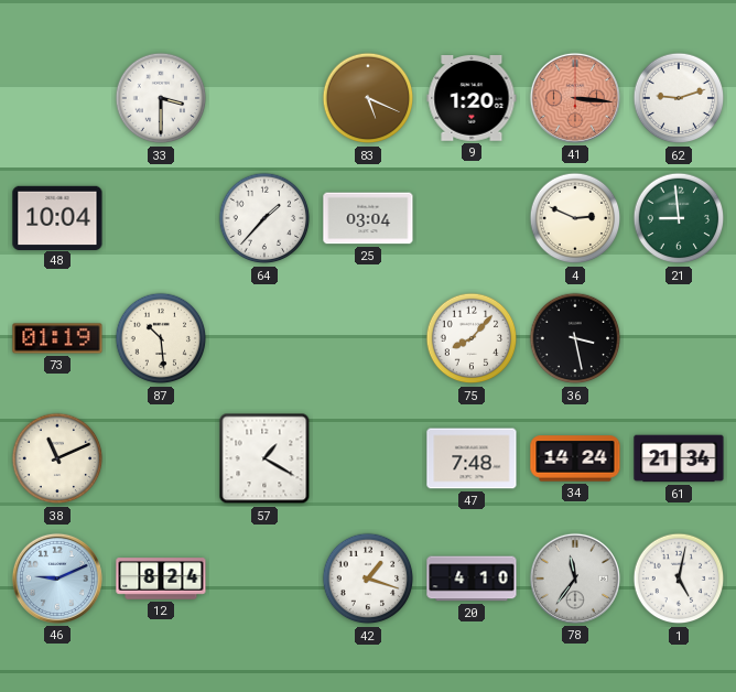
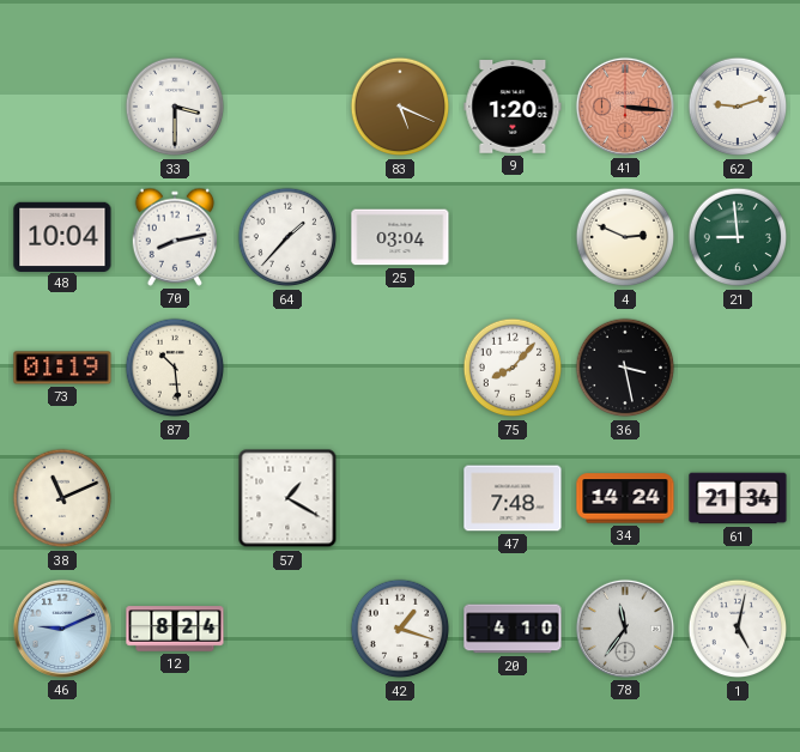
70: none -> 8:13 (174, 237)
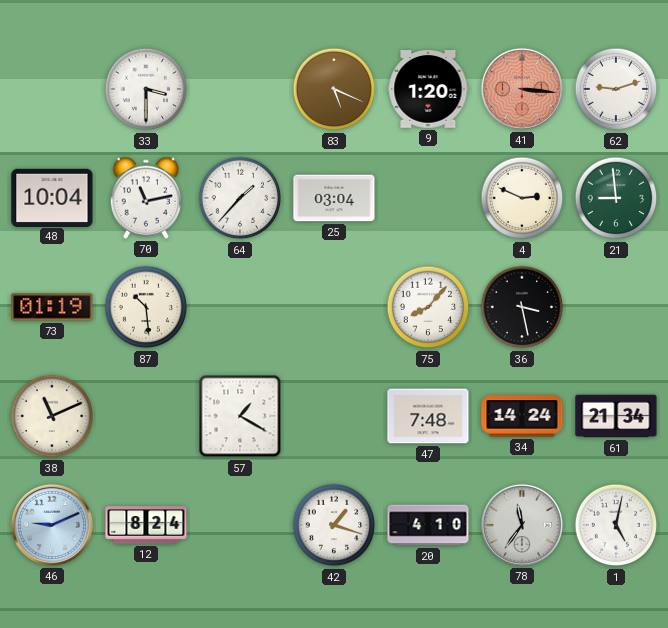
70: 8:13 -> 11:13 (145, 198)
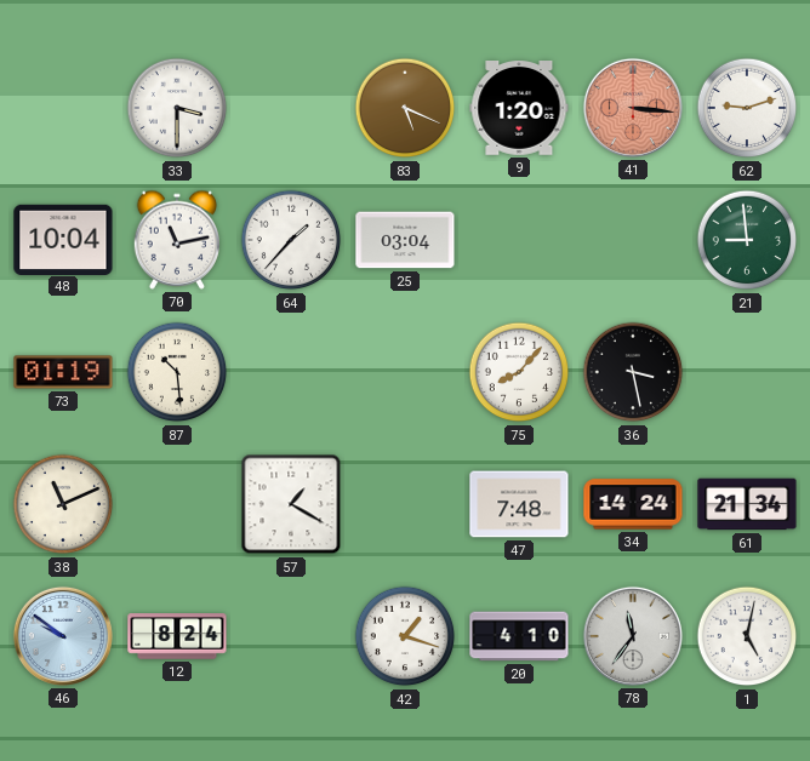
4: 2:49 -> none (522, 198)
46: 9:11 -> 9:51 (63, 636)
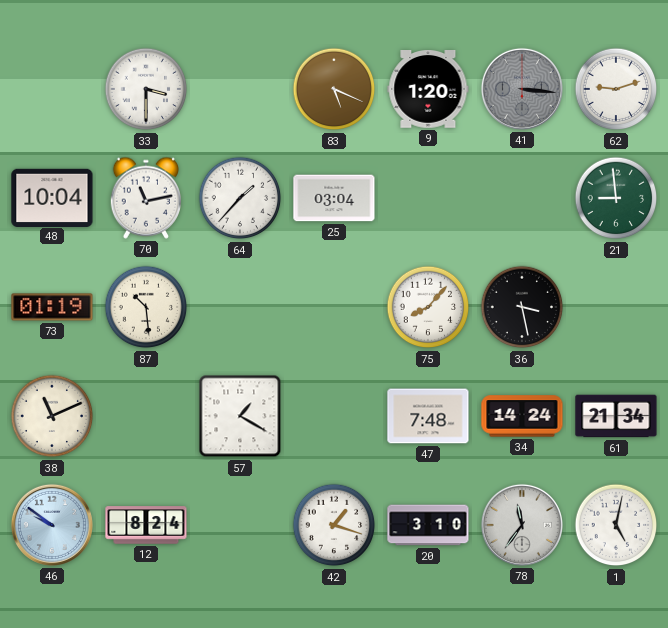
41 dial: salmon -> grey (522, 89)
20: 4:10 -> 3:10 (428, 525)
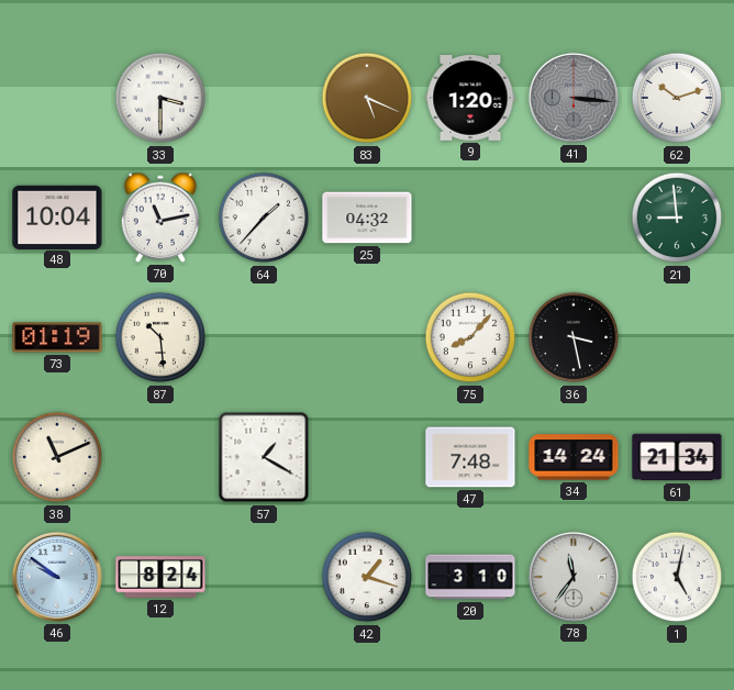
62: 9:12 -> 10:12 (677, 98)
25: 03:04 -> 04:32 (367, 218)
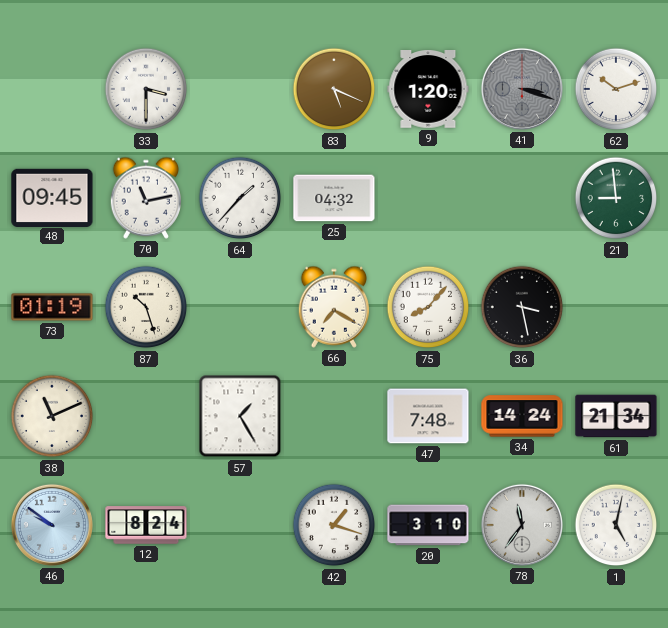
41: 3:16 -> 3:18 (522, 89)
48: 10:04 -> 09:45 (52, 197)
87: 10:29 -> 10:27 (146, 307)
66: none -> 7:20 (333, 307)
57: 1:20 -> 1:25 (240, 416)
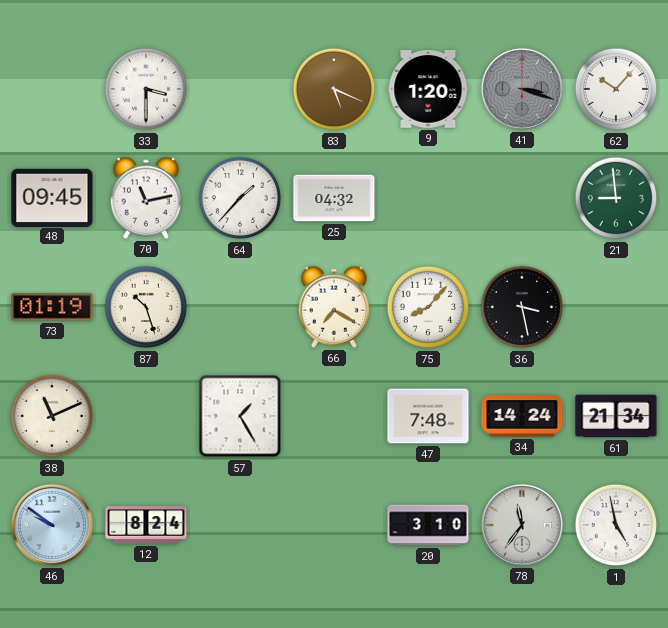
62: 10:12 -> 10:07 (616, 89)
42: 1:18 -> none (334, 525)
1: 5:02 -> 4:58 (616, 525)
